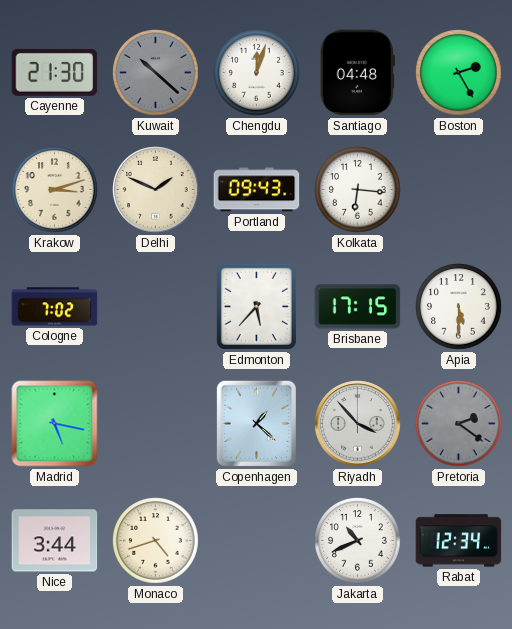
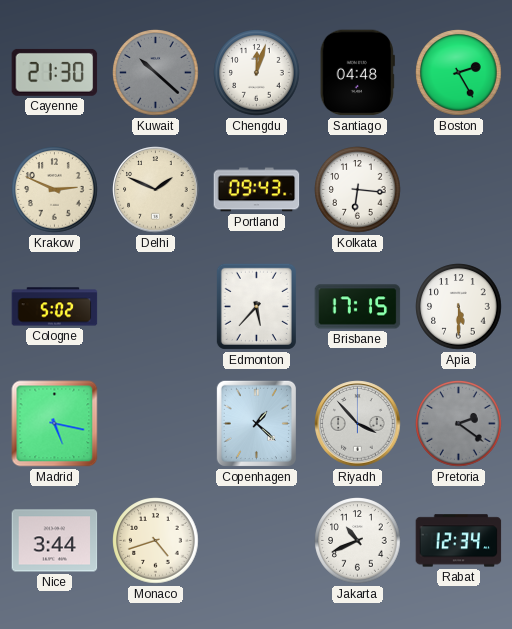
Krakow: 3:12 -> 2:49 (55, 190)
Cologne: 7:02 -> 5:02 (55, 307)
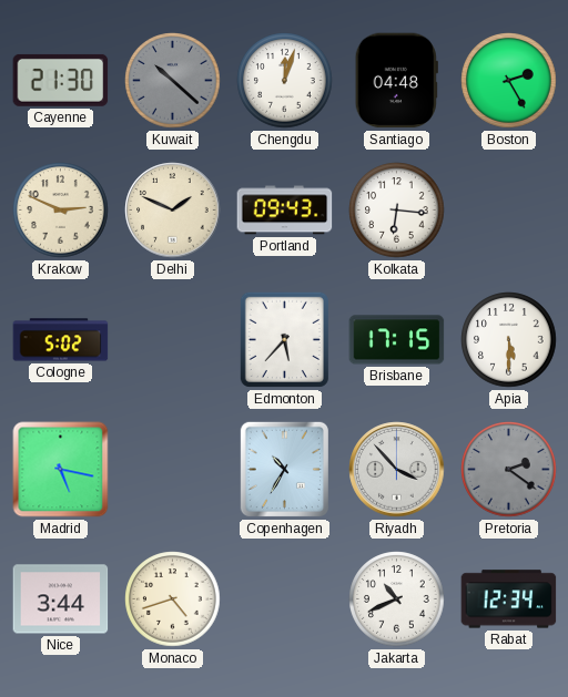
Copenhagen: 1:22 -> 10:35 (284, 469)
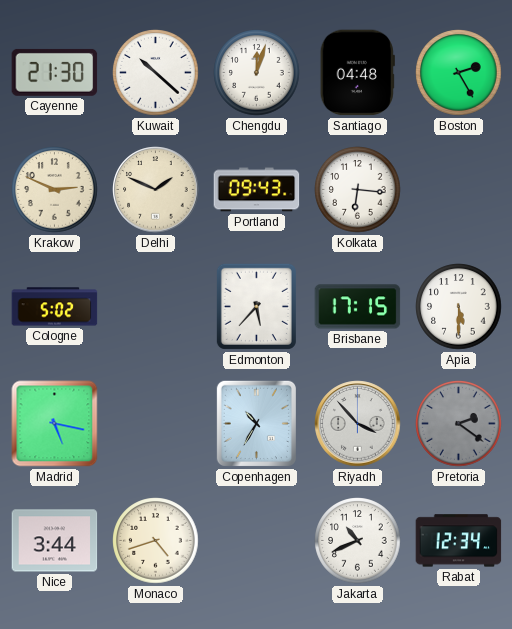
Kuwait dial: grey -> white (156, 73)
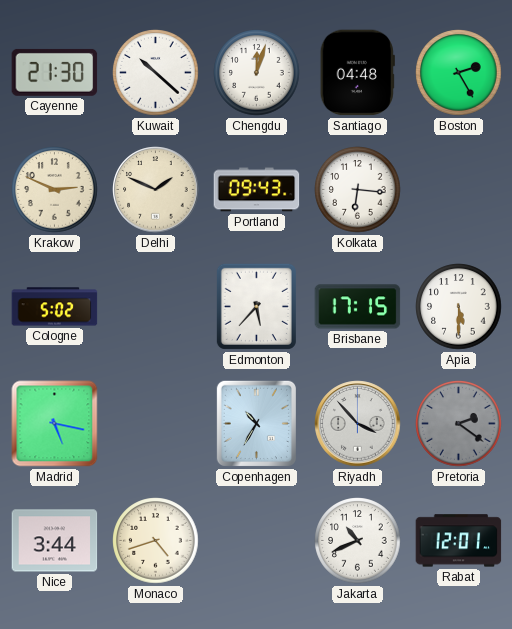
Rabat: 12:34 -> 12:01 (459, 541)
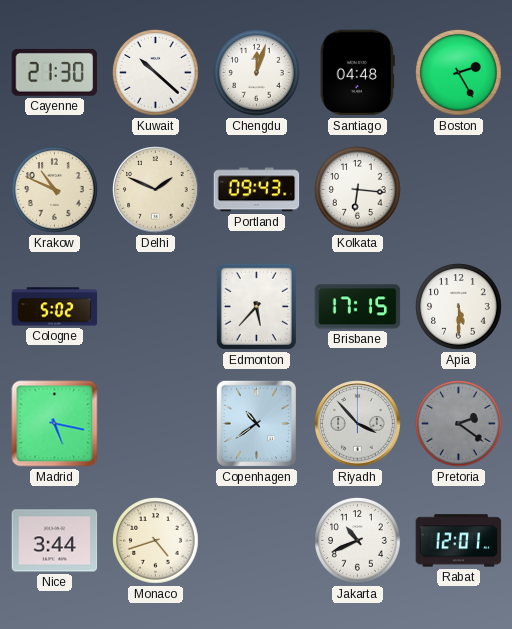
Krakow: 2:49 -> 10:49 (55, 190)
Copenhagen: 10:35 -> 10:39 (256, 423)
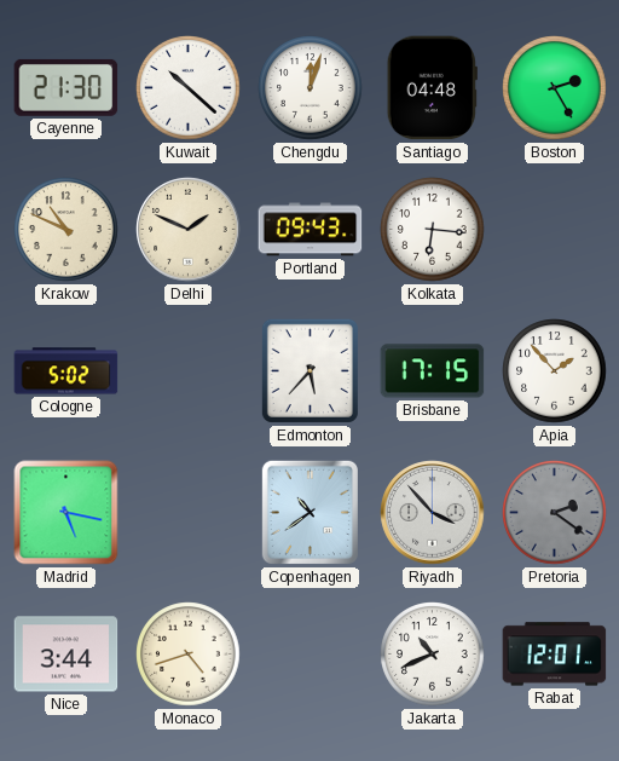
Apia: 5:30 -> 1:53 (555, 371)
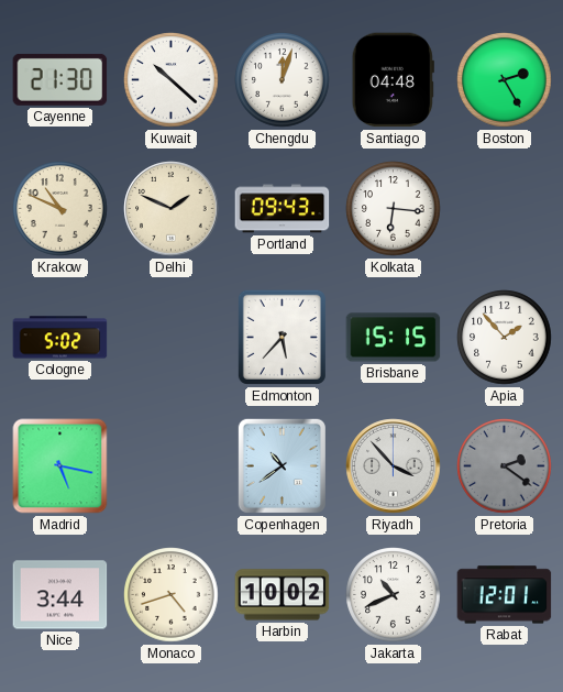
Brisbane: 17:15 -> 15:15 (394, 338)
Harbin: none -> 10:02 (283, 595)
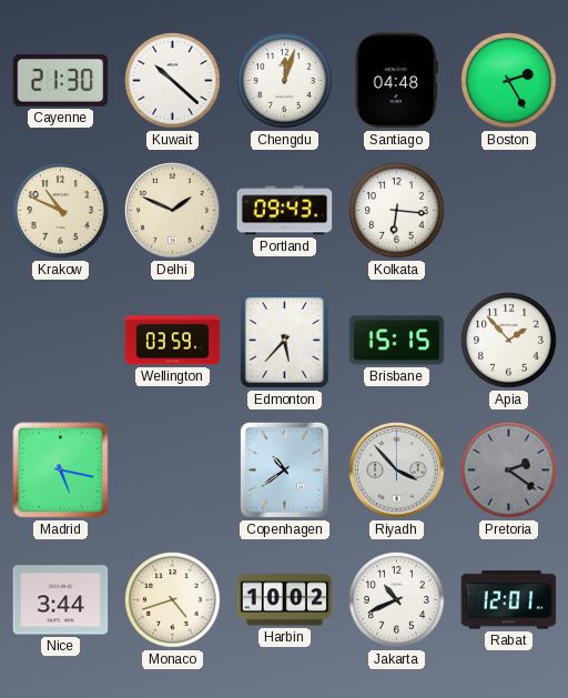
Cologne: 5:02 -> none (60, 338)
Wellington: none -> 03:59 (173, 341)
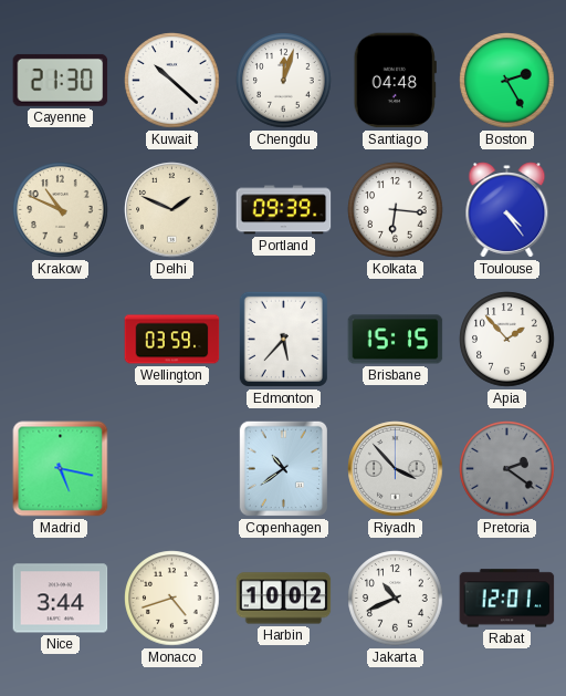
Portland: 09:43 -> 09:39 (284, 210)
Toulouse: none -> 4:24 (507, 210)
